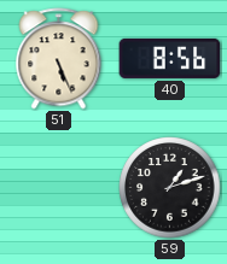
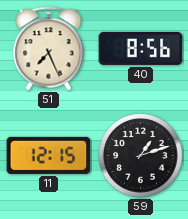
51: 5:26 -> 7:26 (49, 49)
11: none -> 12:15 (49, 155)
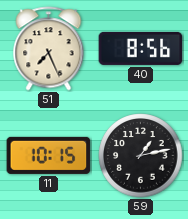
11: 12:15 -> 10:15 (49, 155)
59: 1:12 -> 1:13 (141, 156)
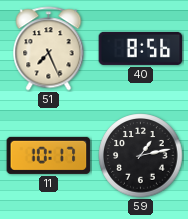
11: 10:15 -> 10:17 (49, 155)
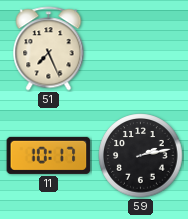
40: 8:56 -> none (141, 48)
59: 1:13 -> 2:13 (141, 156)
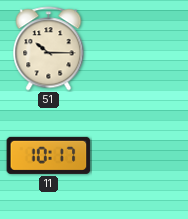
51: 7:26 -> 10:15 (49, 49)
59: 2:13 -> none (141, 156)
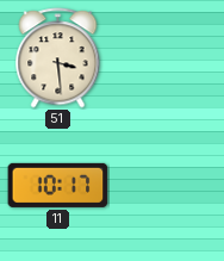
51: 10:15 -> 3:29 (58, 58)
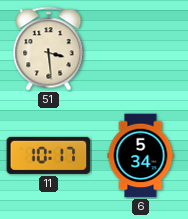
6: none -> 5:34 (141, 156)
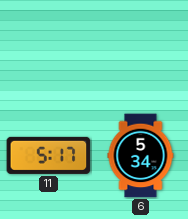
51: 3:29 -> none (49, 49)
11: 10:17 -> 5:17 (49, 155)
